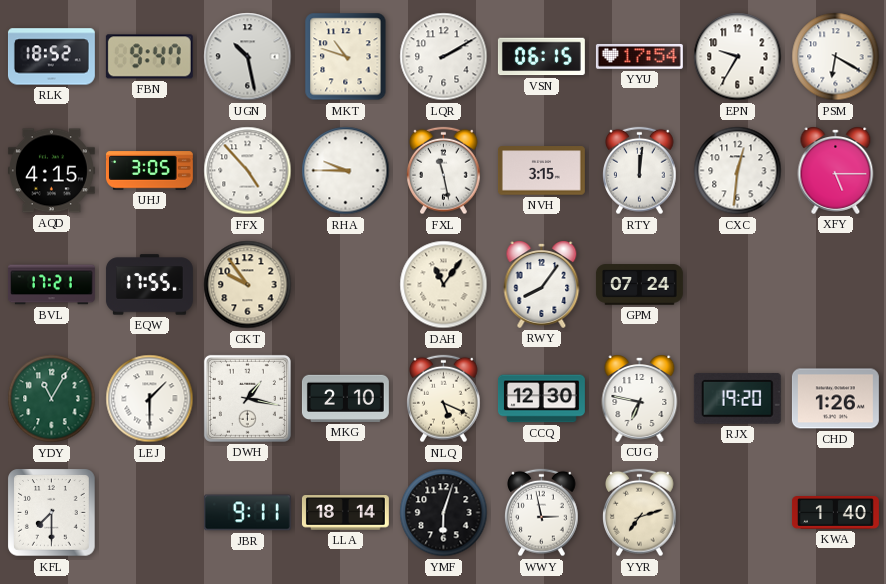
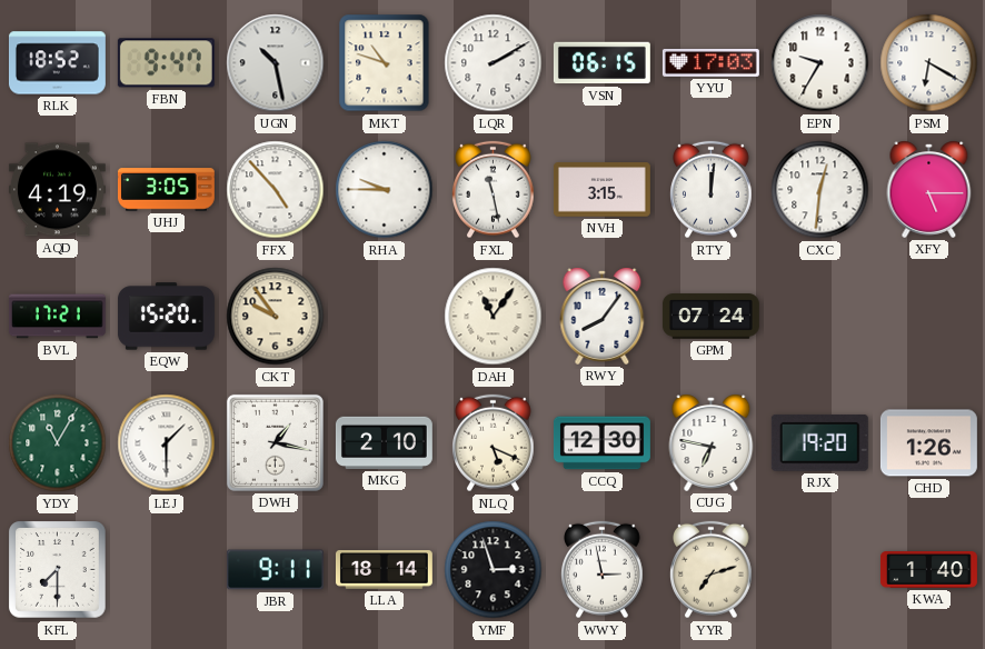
YYU: 17:54 -> 17:03 (710, 63)
AQD: 4:15 -> 4:19 (57, 190)
EQW: 17:55 -> 15:20 (166, 317)
YMF: 6:03 -> 2:57 (494, 570)
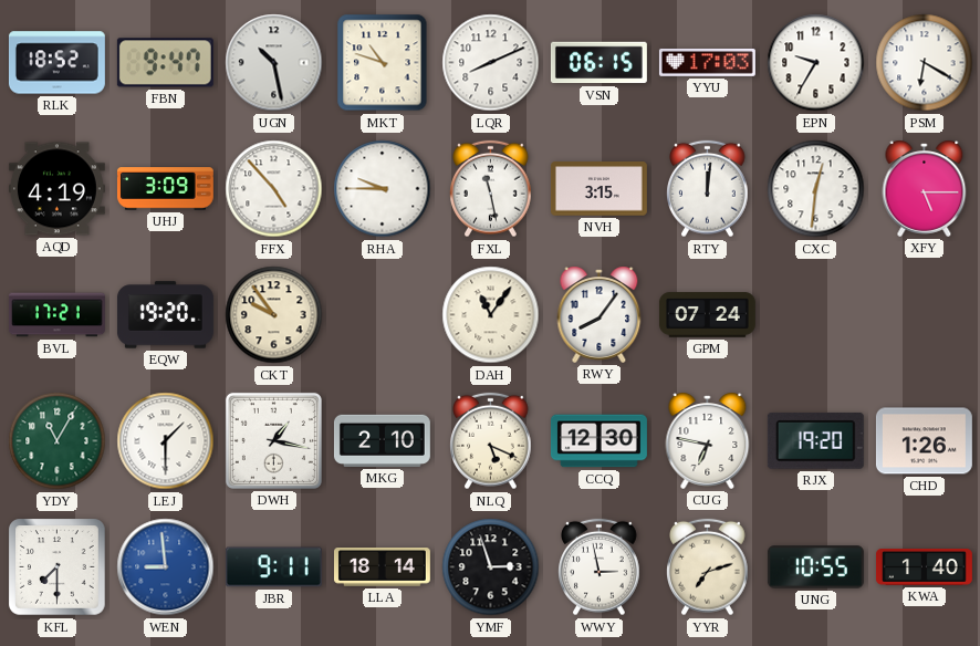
LQR: 2:10 -> 8:11 (491, 63)
UHJ: 3:05 -> 3:09 (165, 189)
EQW: 15:20 -> 19:20 (165, 315)
WEN: none -> 8:59 (166, 567)
UNG: none -> 10:55 (815, 567)
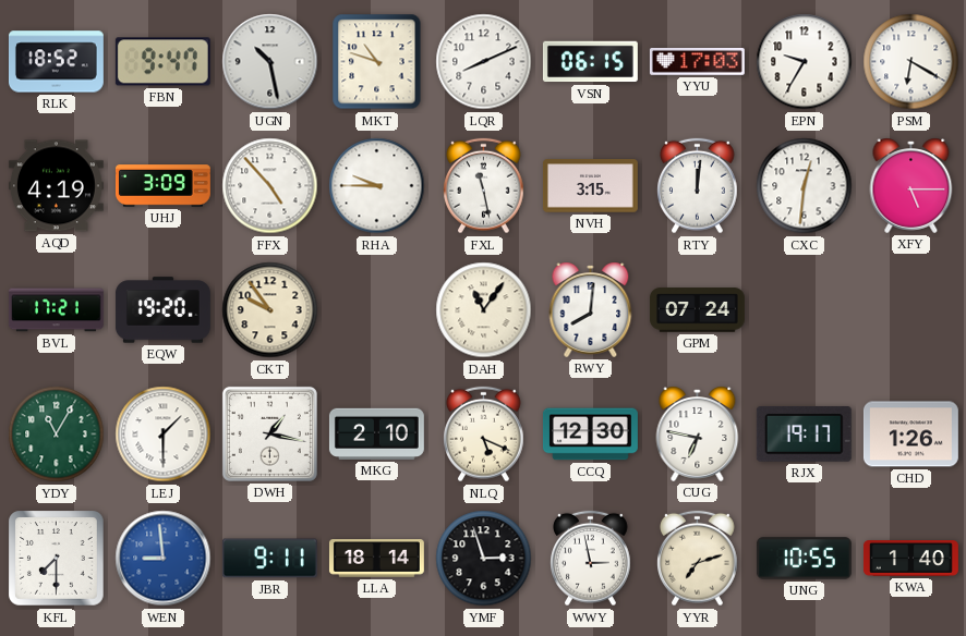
RWY: 8:06 -> 8:01 (591, 309)
RJX: 19:20 -> 19:17 (804, 433)
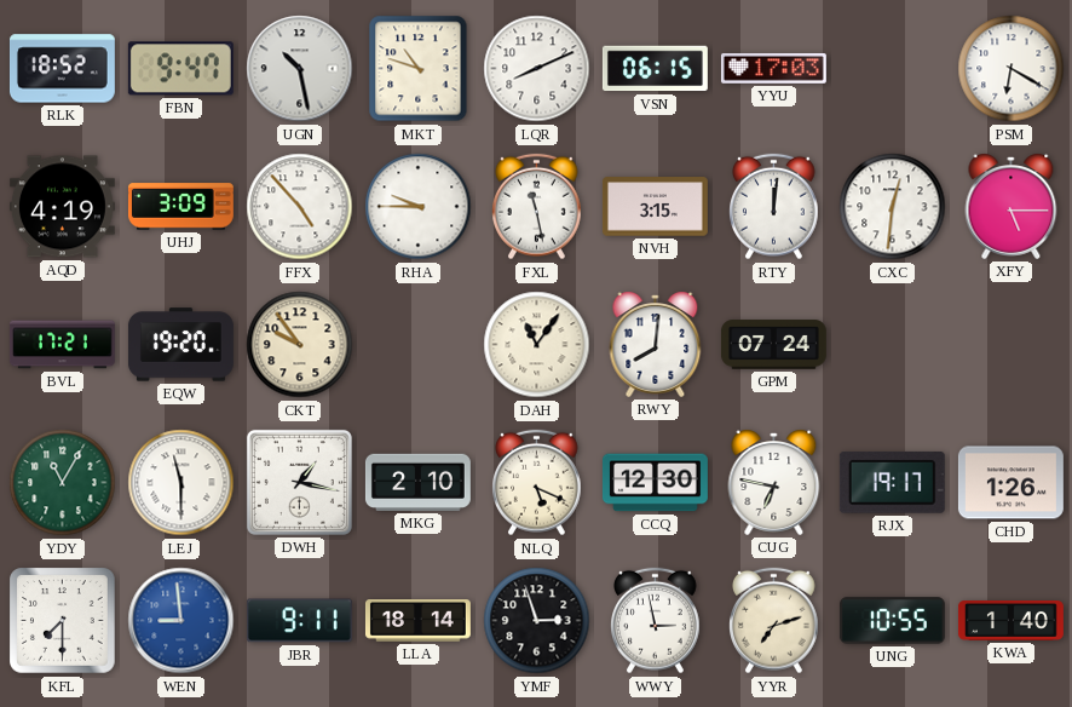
EPN: 9:35 -> none (805, 62)
LEJ: 1:30 -> 11:30 (181, 483)
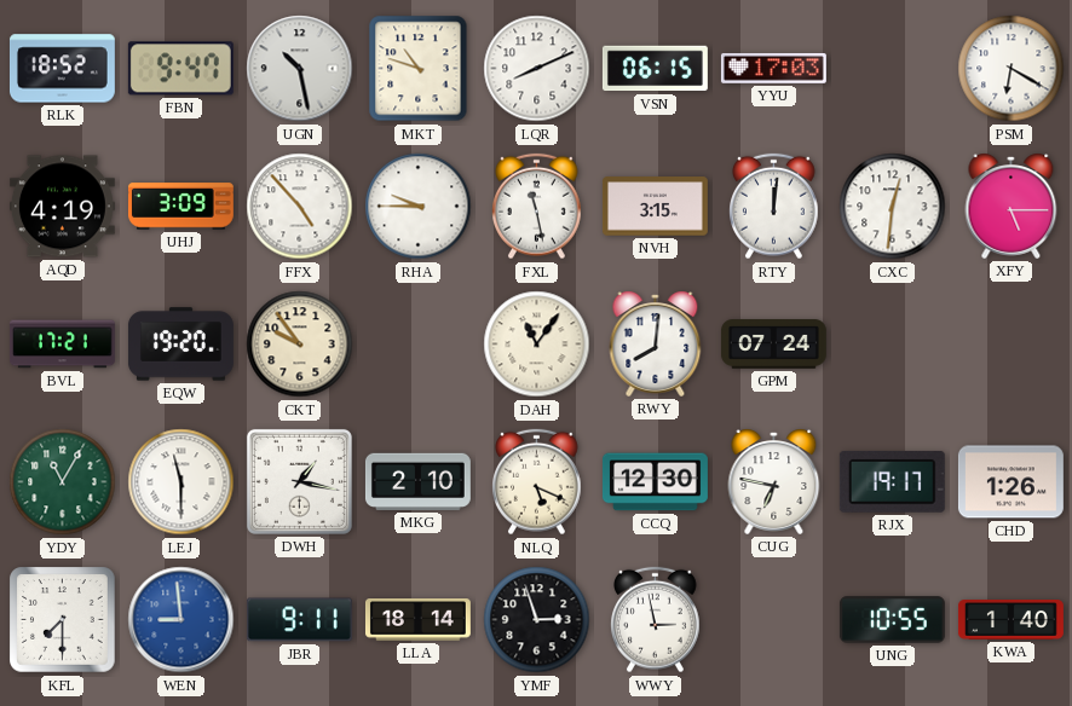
YYR: 7:12 -> none (774, 621)
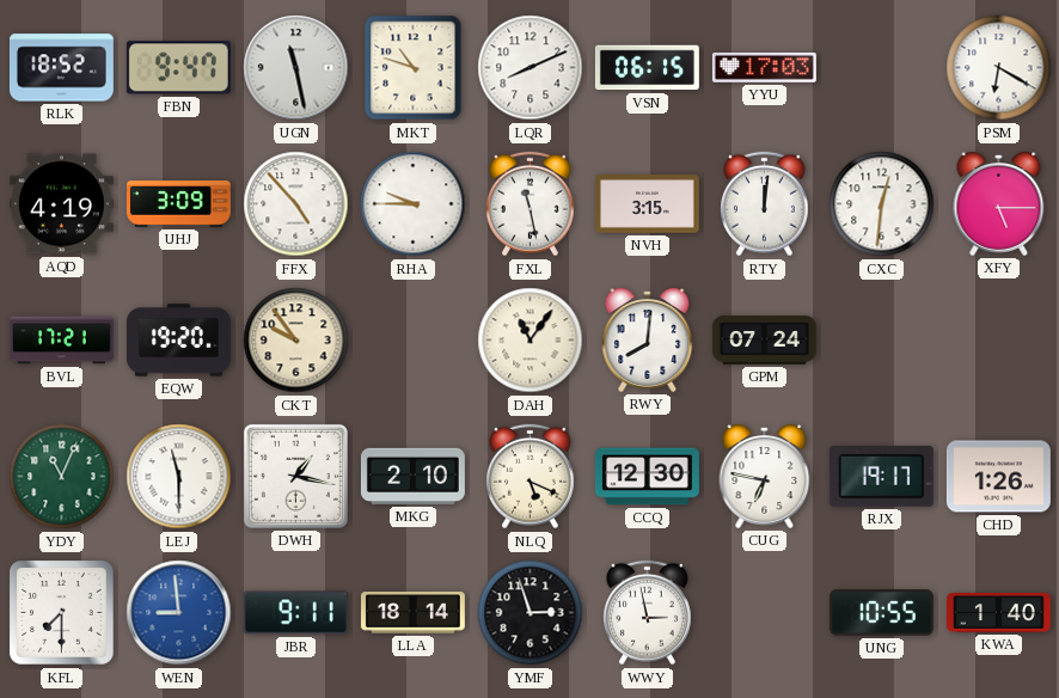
UGN: 10:28 -> 11:28 (296, 68)
YDY: 11:05 -> 11:04 (62, 477)
